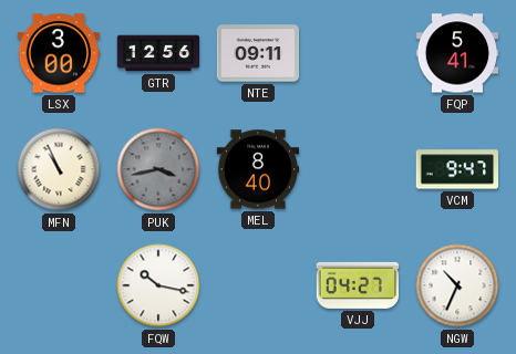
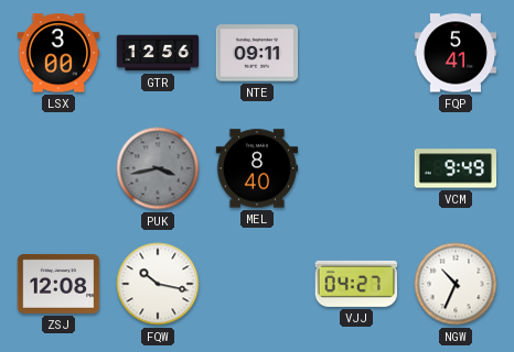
MFN: 10:56 -> none (59, 169)
VCM: 9:47 -> 9:49 (454, 168)
ZSJ: none -> 12:08 (58, 284)
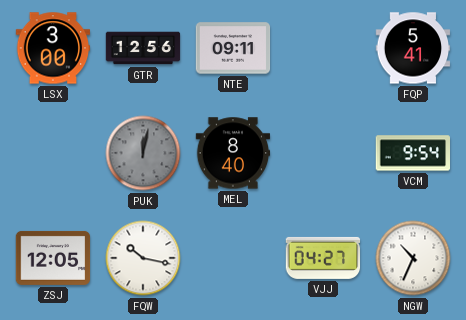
PUK: 3:43 -> 12:02 (143, 153)
VCM: 9:49 -> 9:54 (412, 153)
ZSJ: 12:08 -> 12:05 (53, 258)
